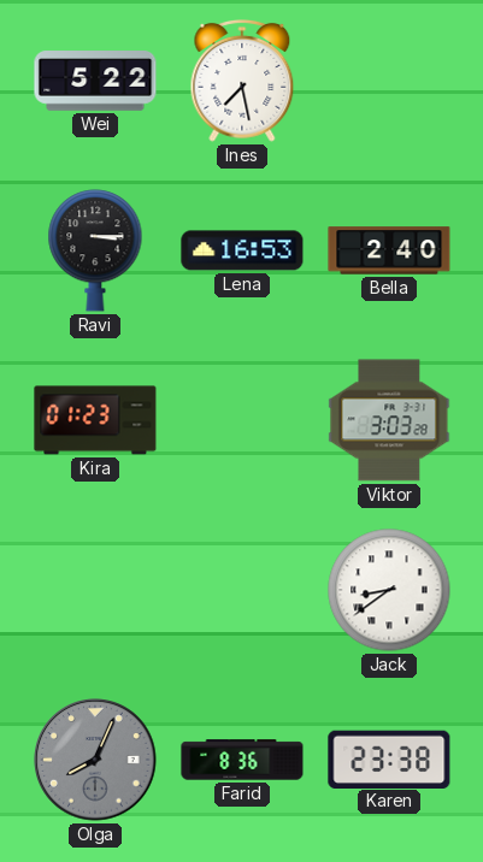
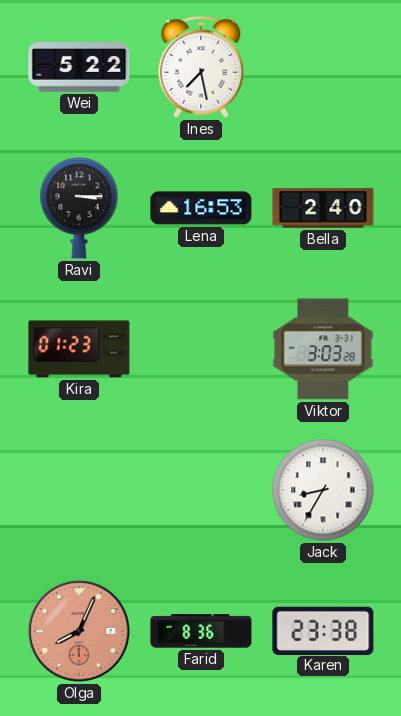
Jack: 8:39 -> 8:35 (323, 490)
Olga dial: grey -> salmon (79, 631)
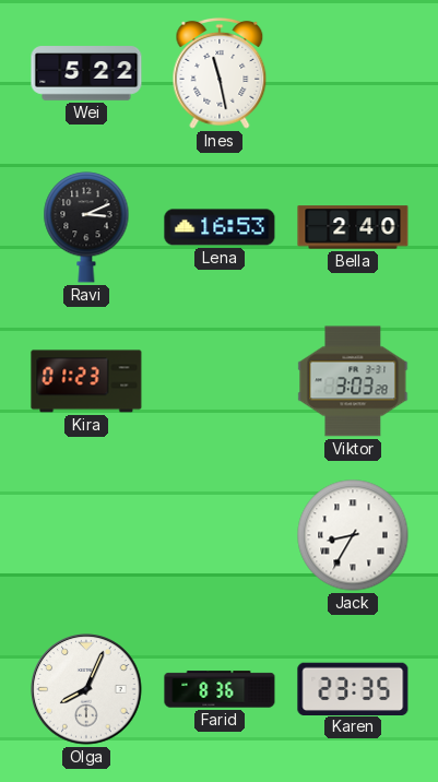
Ines: 7:28 -> 11:28 (220, 74)
Ravi: 3:15 -> 3:11 (86, 227)
Olga dial: salmon -> white (86, 689)
Karen: 23:38 -> 23:35 (353, 688)
